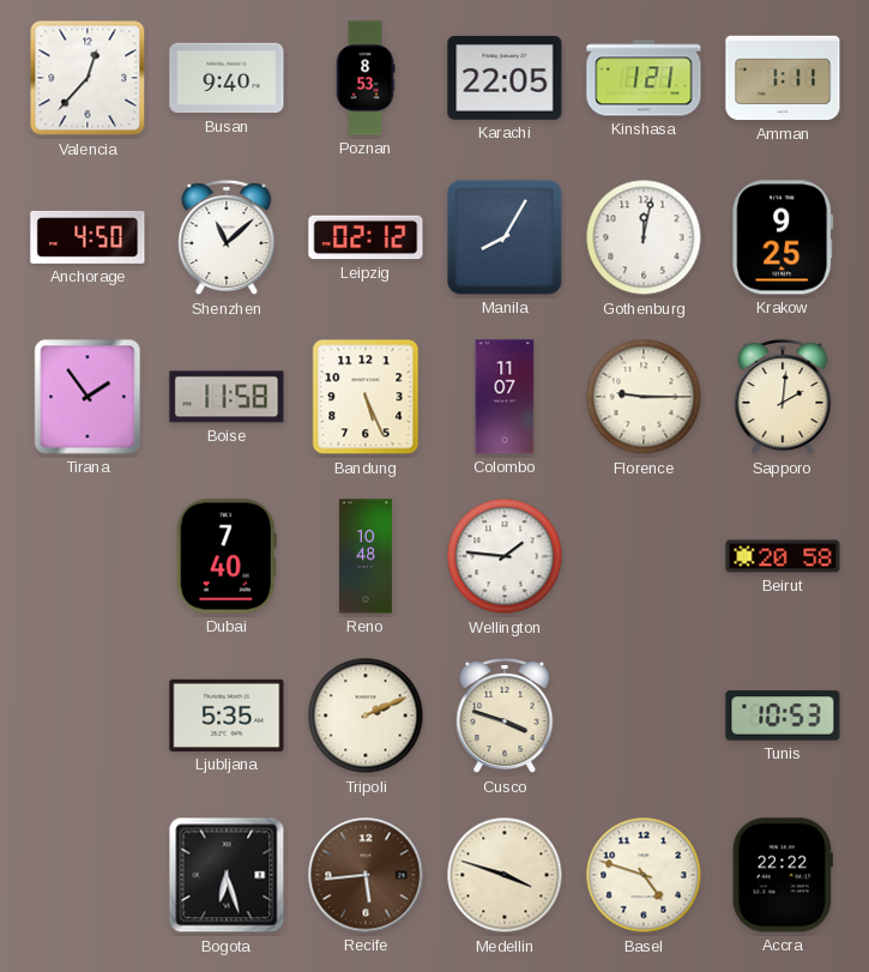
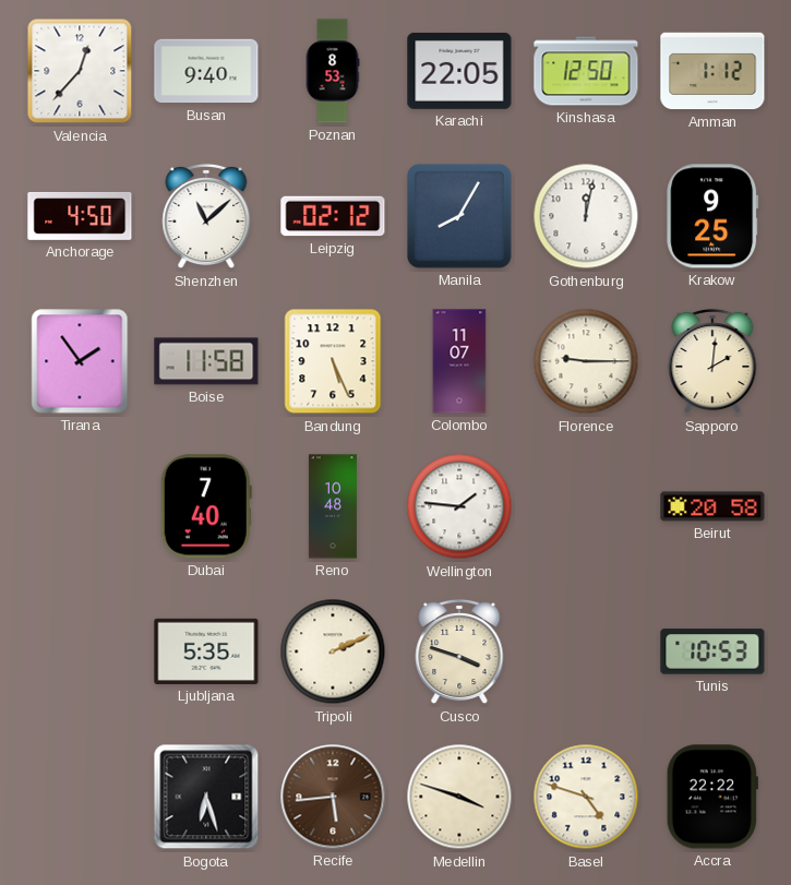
Kinshasa: 1:21 -> 12:50 (586, 71)
Amman: 1:11 -> 1:12 (712, 71)
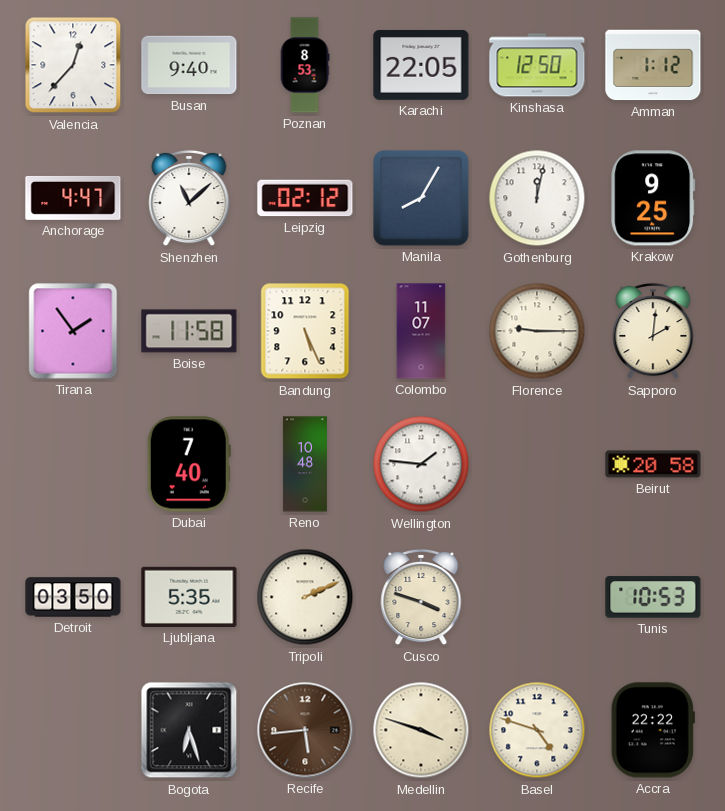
Anchorage: 4:50 -> 4:47 (73, 198)
Detroit: none -> 03:50 (73, 597)
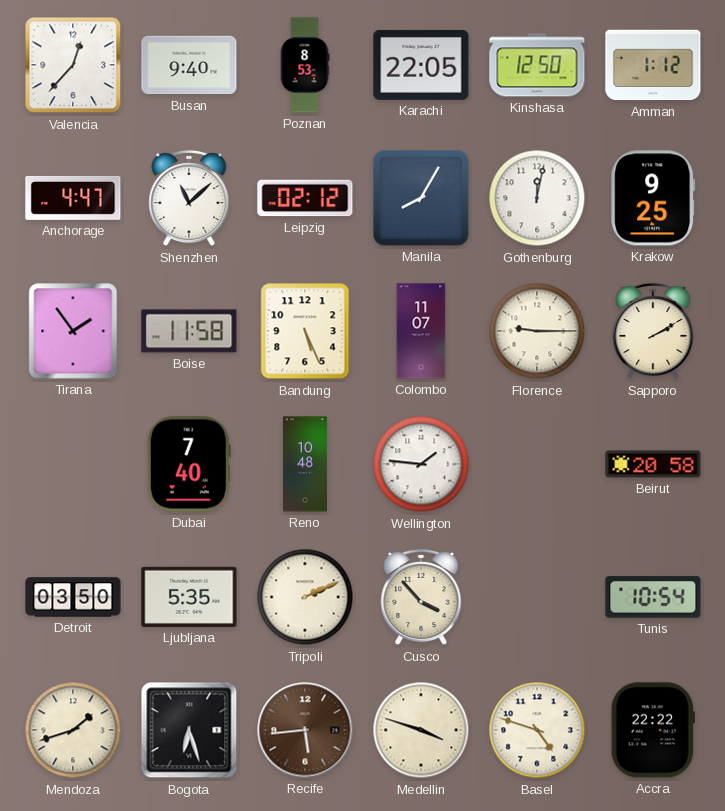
Sapporo: 2:01 -> 2:10 (653, 331)
Cusco: 3:48 -> 3:53 (421, 597)
Tunis: 10:53 -> 10:54 (653, 597)
Mendoza: none -> 1:42 (73, 730)
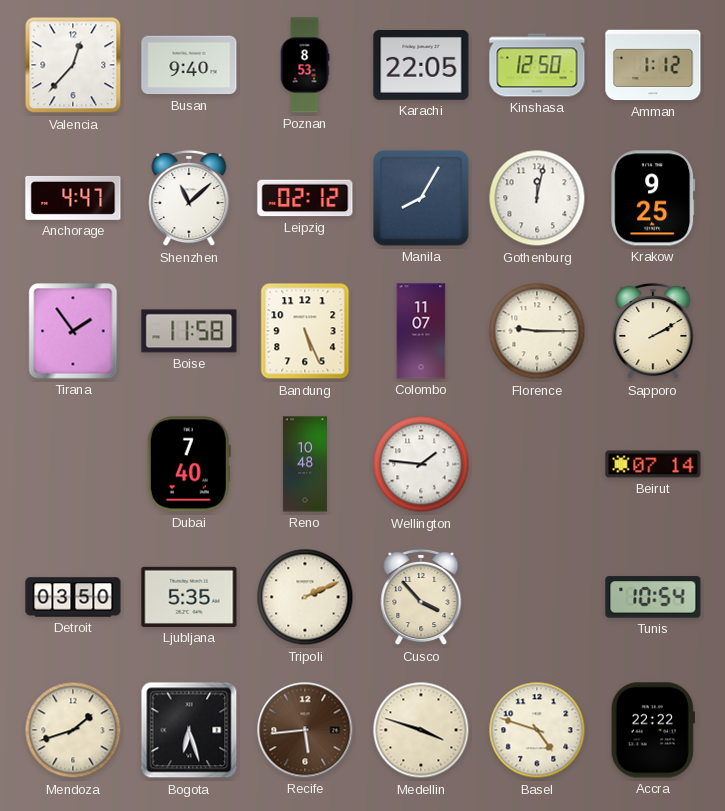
Beirut: 20:58 -> 07:14 (653, 464)
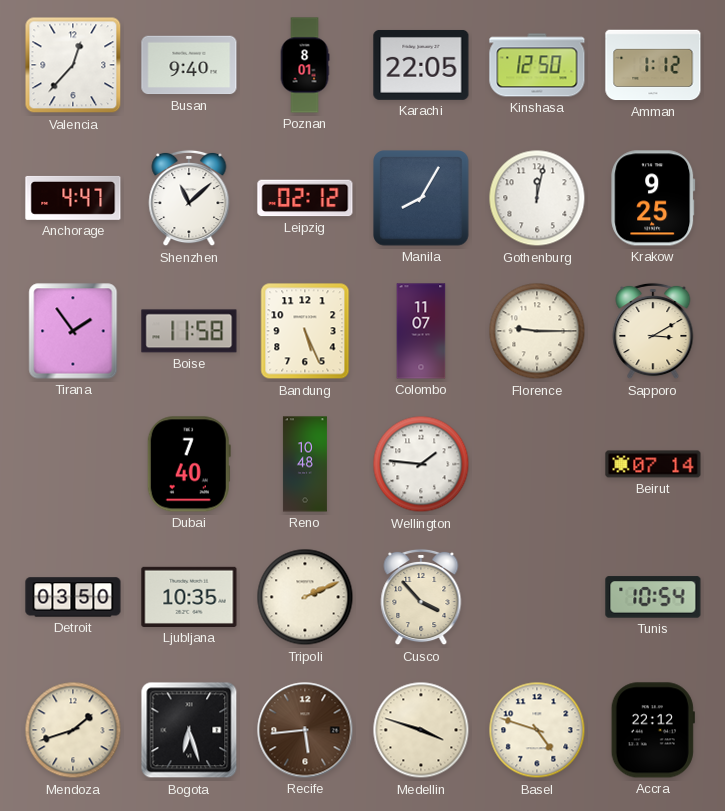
Poznan: 8:53 -> 8:01 (305, 65)
Sapporo: 2:10 -> 3:10 (653, 331)
Ljubljana: 5:35 -> 10:35 (189, 597)
Accra: 22:22 -> 22:12 (653, 730)
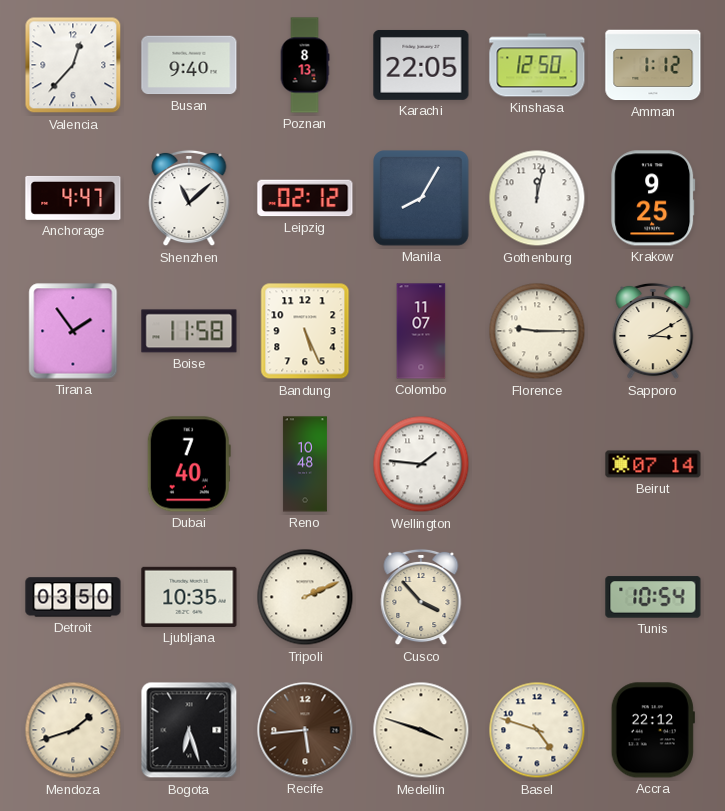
Poznan: 8:01 -> 8:13 (305, 65)
